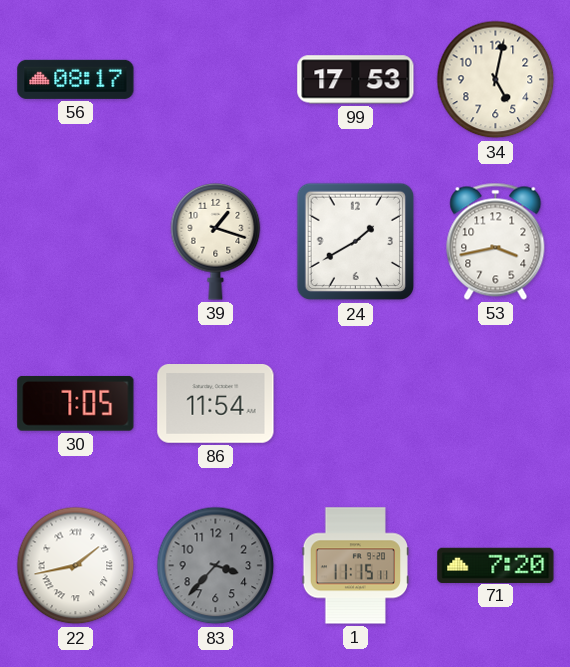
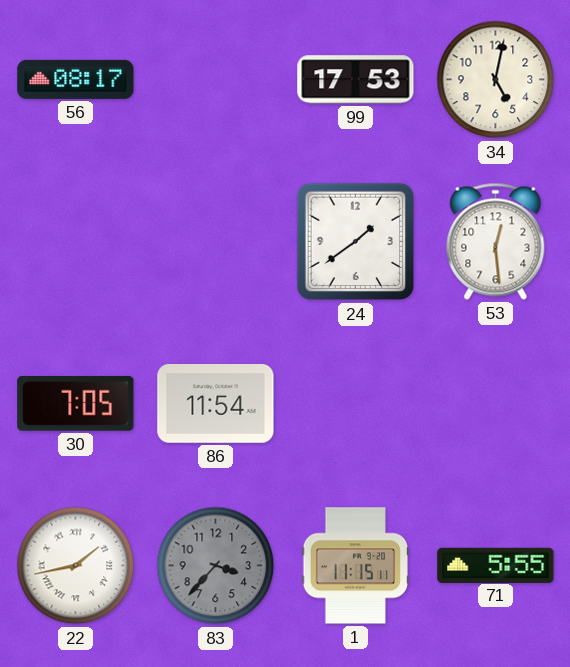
39: 1:18 -> none (216, 241)
24: 1:40 -> 1:39 (356, 242)
53: 3:43 -> 12:29 (496, 241)
71: 7:20 -> 5:55 (496, 565)
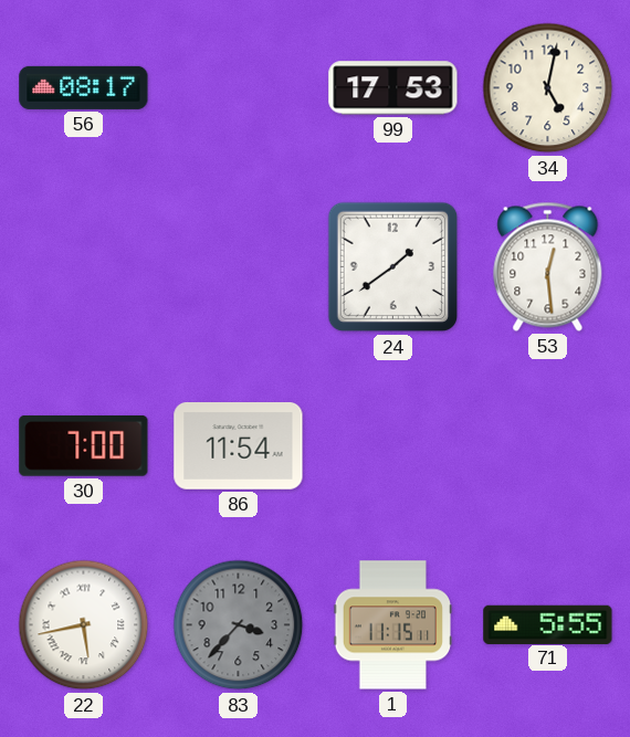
30: 7:05 -> 7:00 (84, 445)
22: 1:43 -> 5:43 (84, 625)
